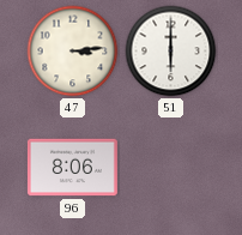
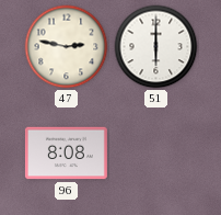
47: 3:14 -> 2:47 (67, 47)
96: 8:06 -> 8:08 (66, 154)
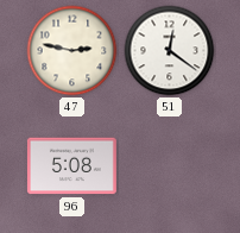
51: 6:00 -> 12:21 (170, 51)
96: 8:08 -> 5:08 (71, 166)
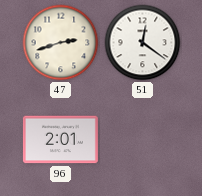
47: 2:47 -> 2:42 (61, 43)
96: 5:08 -> 2:01 (60, 140)
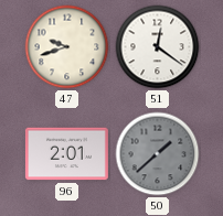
47: 2:42 -> 9:42 (67, 47)
50: none -> 1:38 (158, 154)
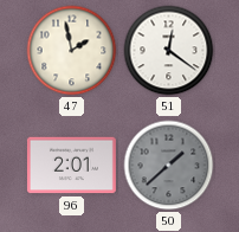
47: 9:42 -> 1:58 (72, 51)
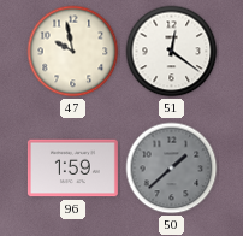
47: 1:58 -> 9:58 (73, 52)
96: 2:01 -> 1:59 (72, 169)
